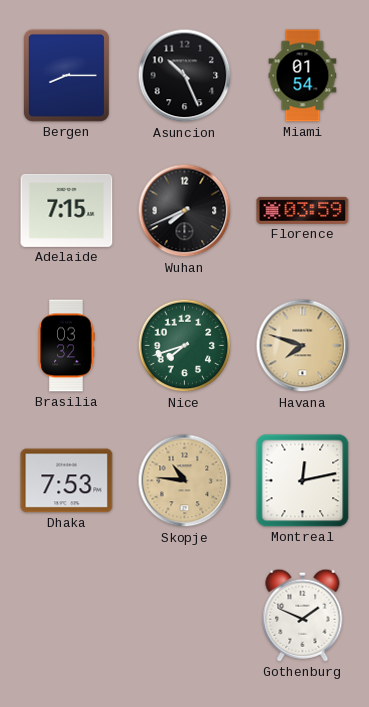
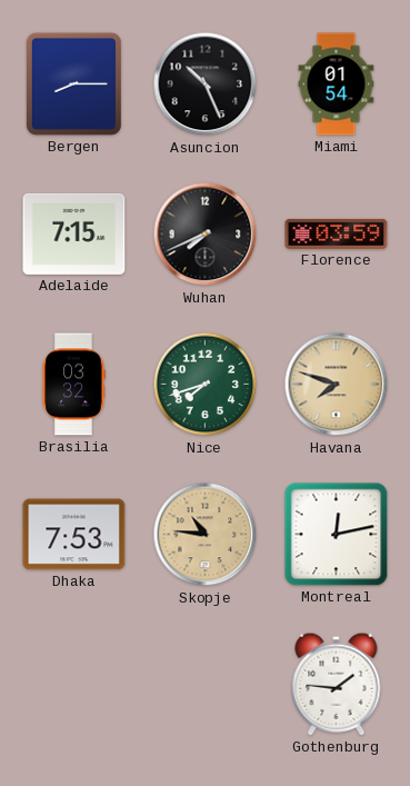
Gothenburg: 1:49 -> 1:46 (337, 684)
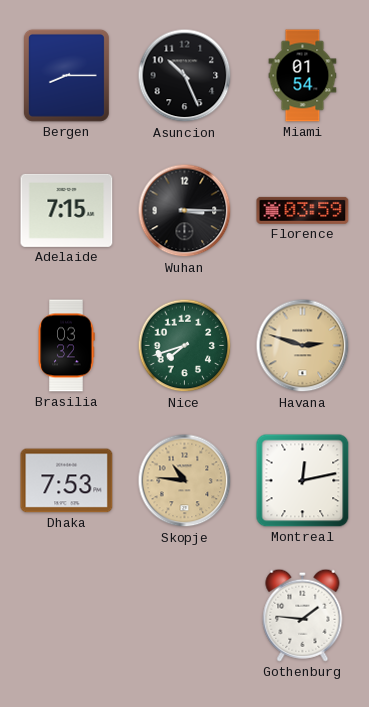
Wuhan: 7:41 -> 3:15 (185, 211)
Havana: 7:48 -> 2:48 (303, 346)
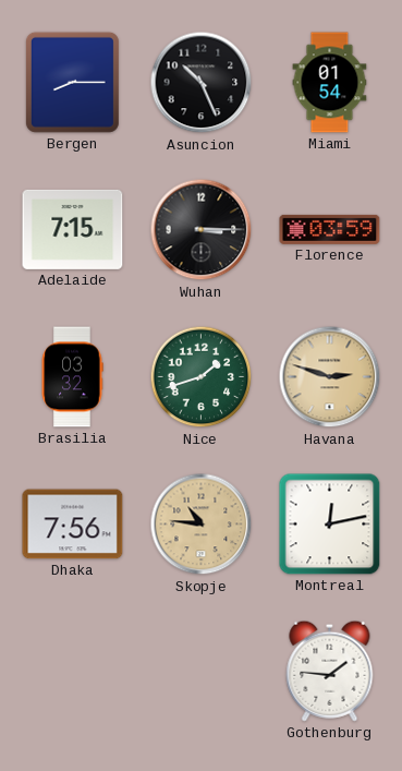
Nice: 7:42 -> 1:42 (202, 377)
Dhaka: 7:53 -> 7:56 (73, 525)
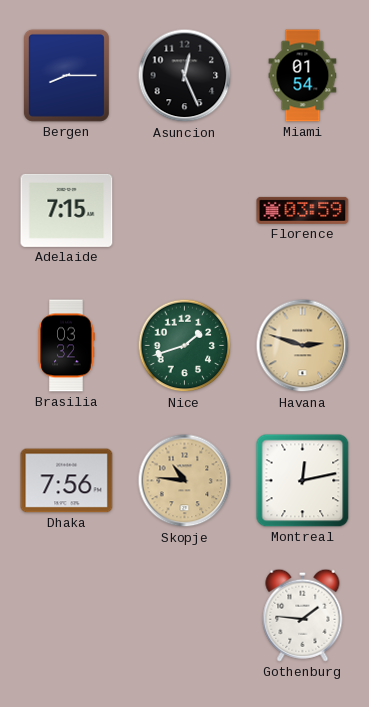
Asuncion: 10:26 -> 12:26 (185, 76)
Wuhan: 3:15 -> none (202, 230)
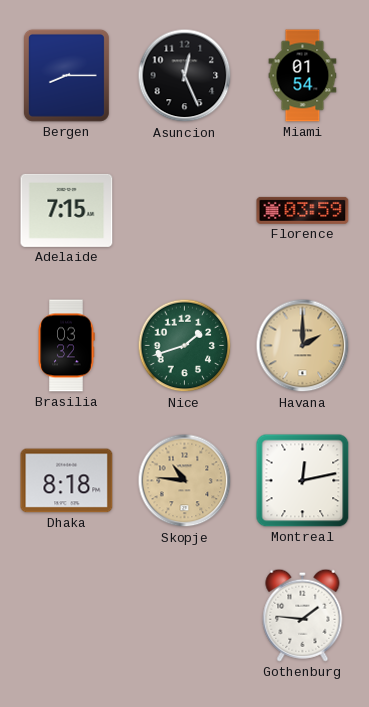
Havana: 2:48 -> 2:00 (303, 346)
Dhaka: 7:56 -> 8:18 (67, 481)
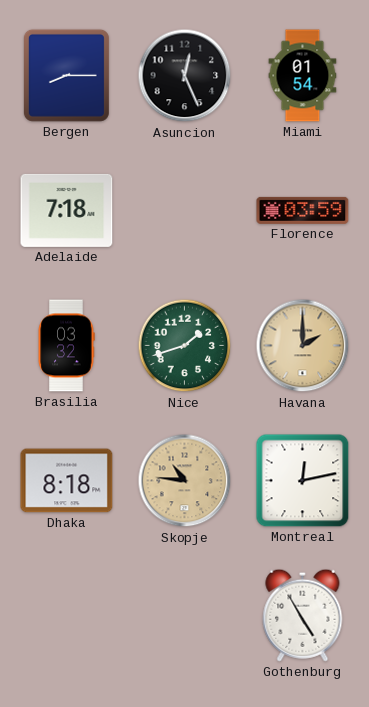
Adelaide: 7:15 -> 7:18 (67, 210)
Gothenburg: 1:46 -> 4:55 (303, 615)
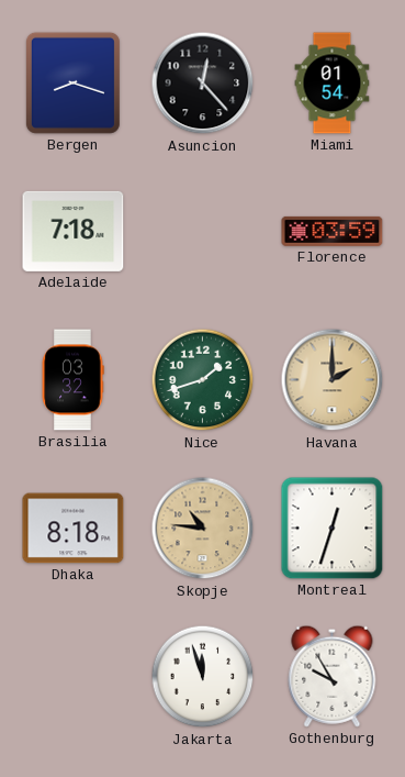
Bergen: 8:15 -> 8:18 (72, 82)
Asuncion: 12:26 -> 12:23 (203, 84)
Montreal: 12:13 -> 12:33 (333, 529)
Jakarta: none -> 11:57 (203, 677)
Gothenburg: 4:55 -> 9:55 (333, 676)
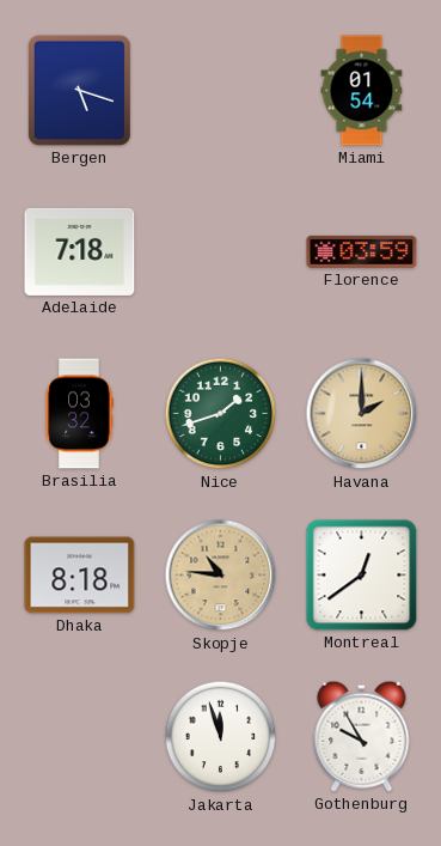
Bergen: 8:18 -> 5:18 (79, 90)
Asuncion: 12:23 -> none (203, 84)
Montreal: 12:33 -> 12:39 (362, 576)
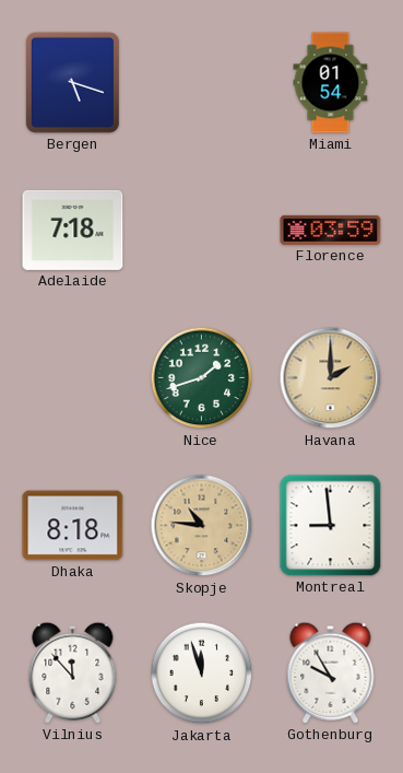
Brasilia: 03:32 -> none (79, 414)
Montreal: 12:39 -> 8:59 (331, 526)
Vilnius: none -> 11:53 (73, 672)
